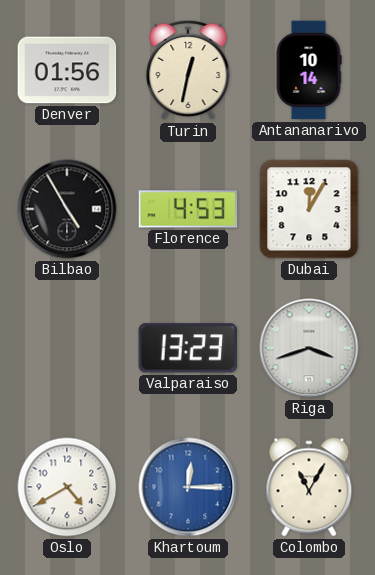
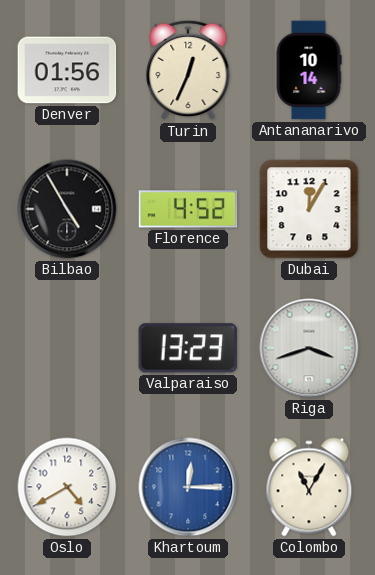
Turin: 12:32 -> 12:34 (188, 70)
Florence: 4:53 -> 4:52 (188, 209)
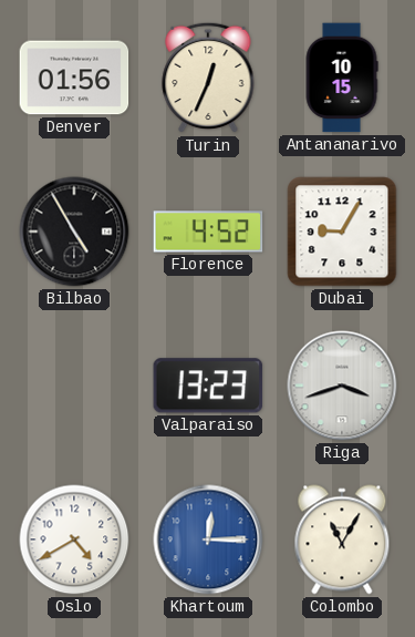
Antananarivo: 10:14 -> 10:15 (342, 78)
Dubai: 12:05 -> 9:05 (342, 232)
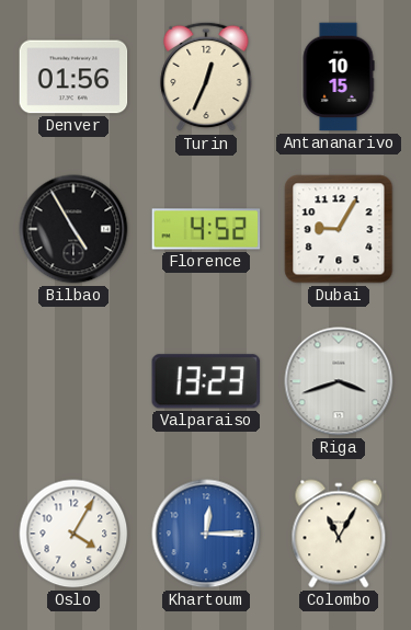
Oslo: 4:40 -> 4:05 (73, 534)
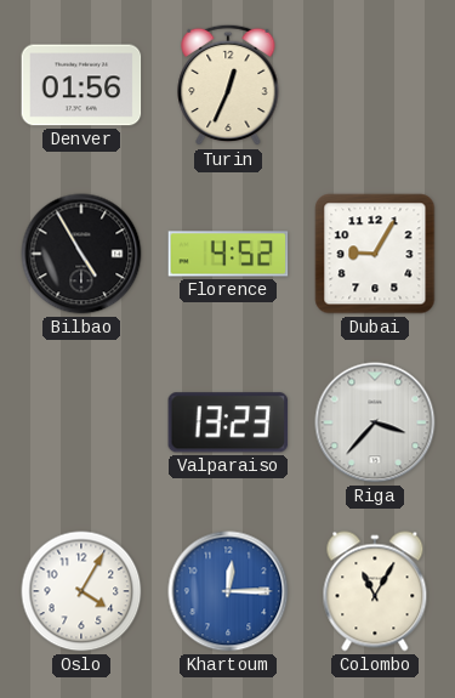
Antananarivo: 10:15 -> none (339, 77)
Riga: 3:42 -> 3:37 (375, 422)
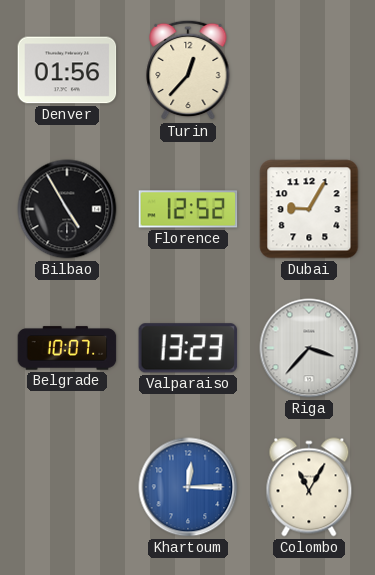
Turin: 12:34 -> 12:37 (188, 70)
Florence: 4:52 -> 12:52 (188, 209)
Belgrade: none -> 10:07 (67, 348)
Oslo: 4:05 -> none (81, 591)
